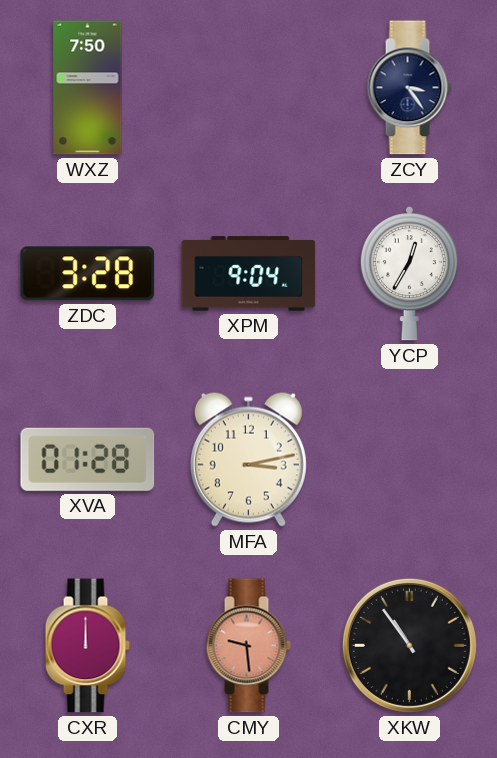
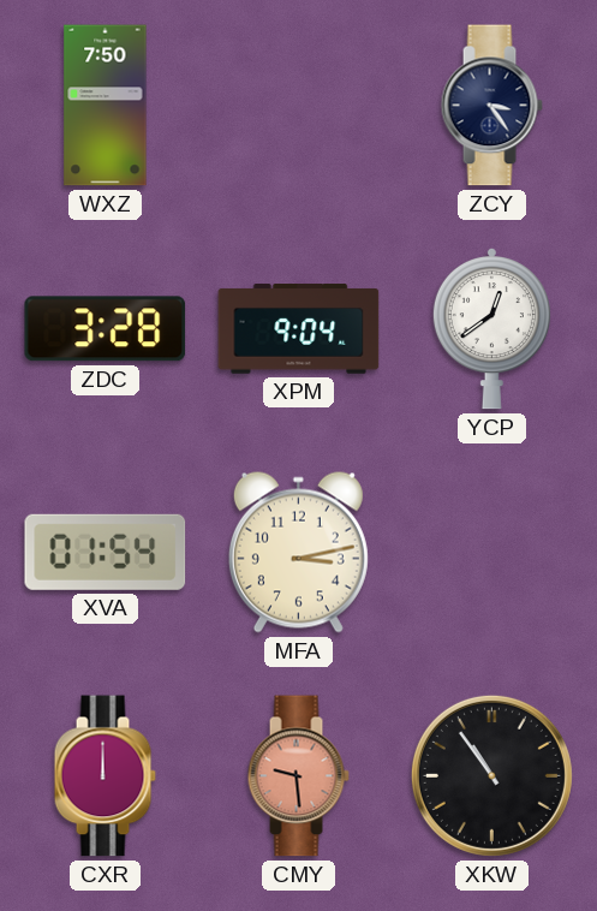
YCP: 12:35 -> 12:39 (491, 328)
XVA: 01:28 -> 01:54 (106, 552)
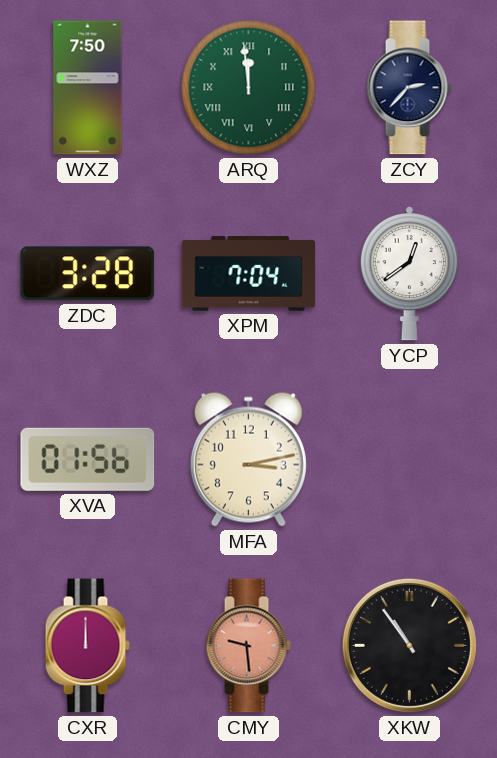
ARQ: none -> 11:59 (249, 88)
ZCY: 3:24 -> 2:37 (409, 88)
XPM: 9:04 -> 7:04 (249, 274)
XVA: 01:54 -> 01:56 (88, 459)
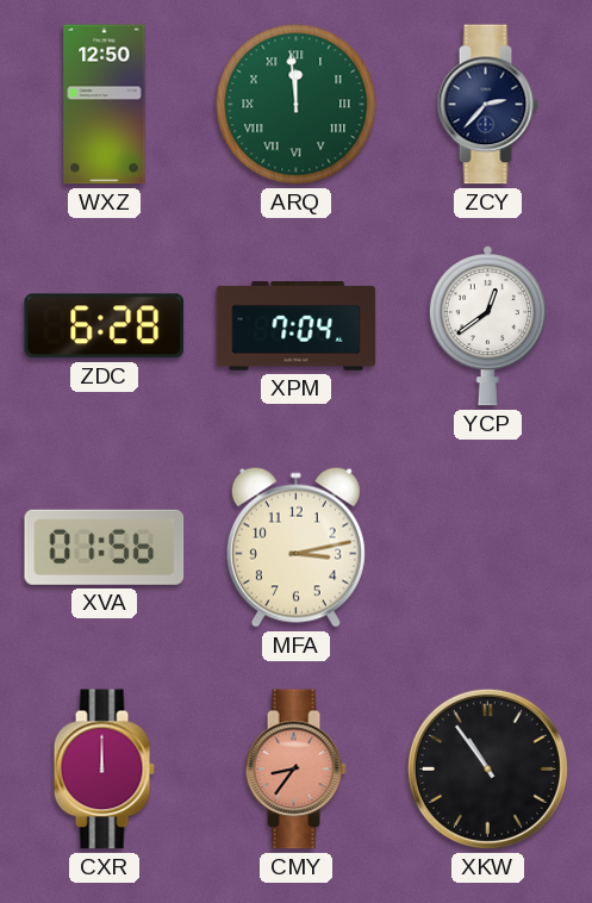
WXZ: 7:50 -> 12:50 (105, 105)
ZDC: 3:28 -> 6:28 (105, 326)
CMY: 9:29 -> 8:36 (295, 770)
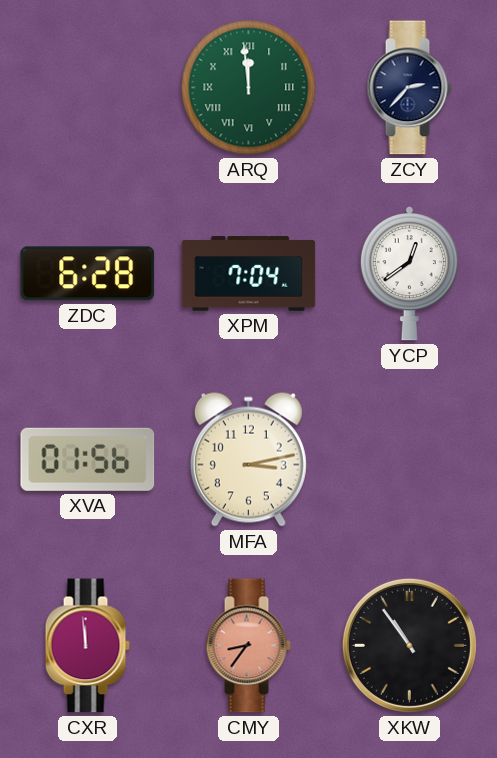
WXZ: 12:50 -> none (105, 105)
CXR: 12:00 -> 11:59 (87, 646)
